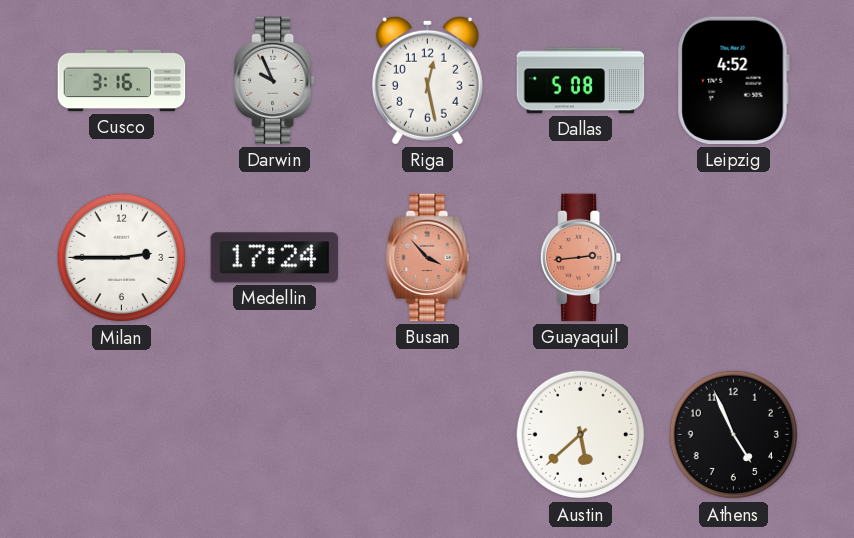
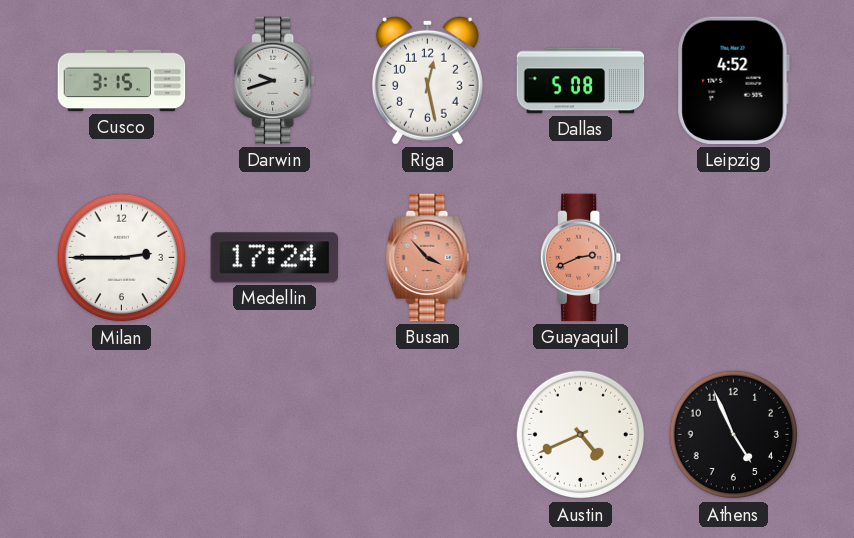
Cusco: 3:16 -> 3:15 (122, 81)
Darwin: 9:56 -> 9:42 (276, 81)
Guayaquil: 2:44 -> 2:41 (582, 258)
Austin: 5:38 -> 4:41 (581, 435)
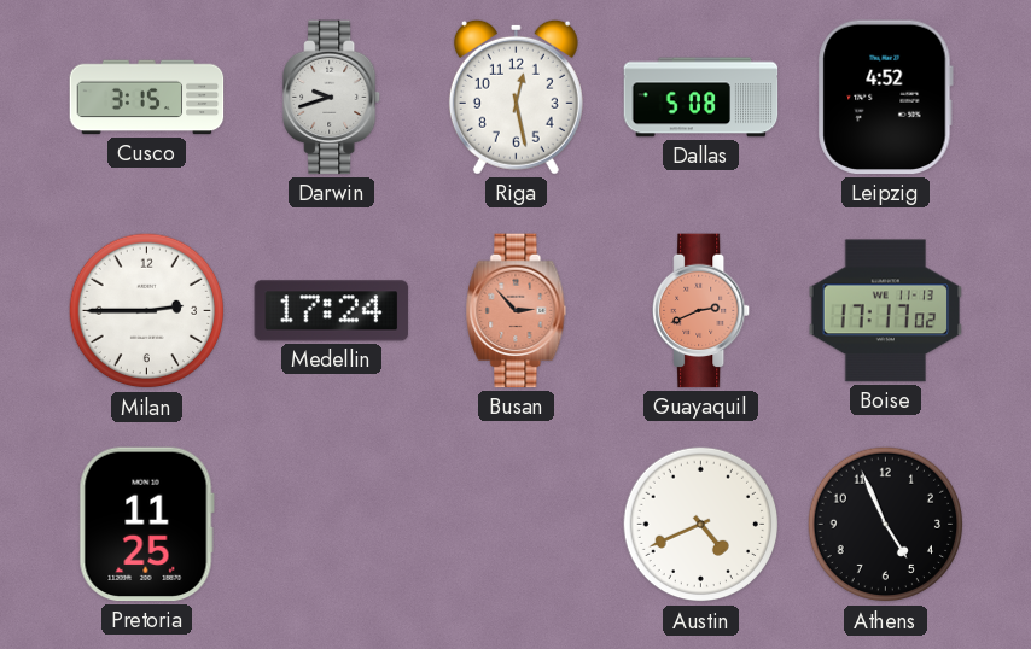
Busan: 3:53 -> 2:53 (517, 311)
Boise: none -> 17:17 (886, 311)
Pretoria: none -> 11:25 (146, 525)
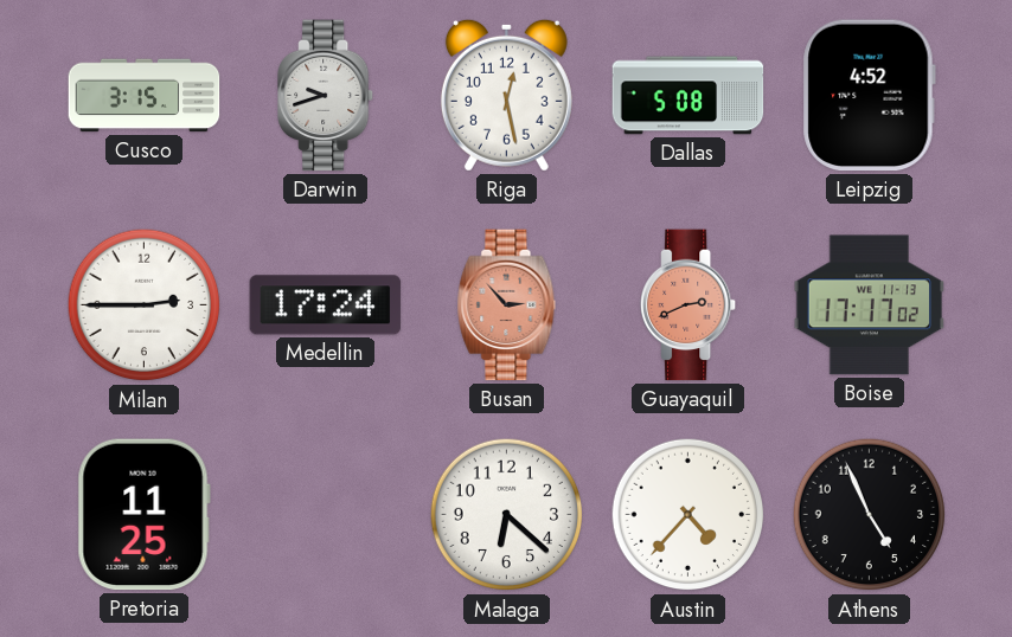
Malaga: none -> 6:22 (507, 515)
Austin: 4:41 -> 4:37 (688, 515)
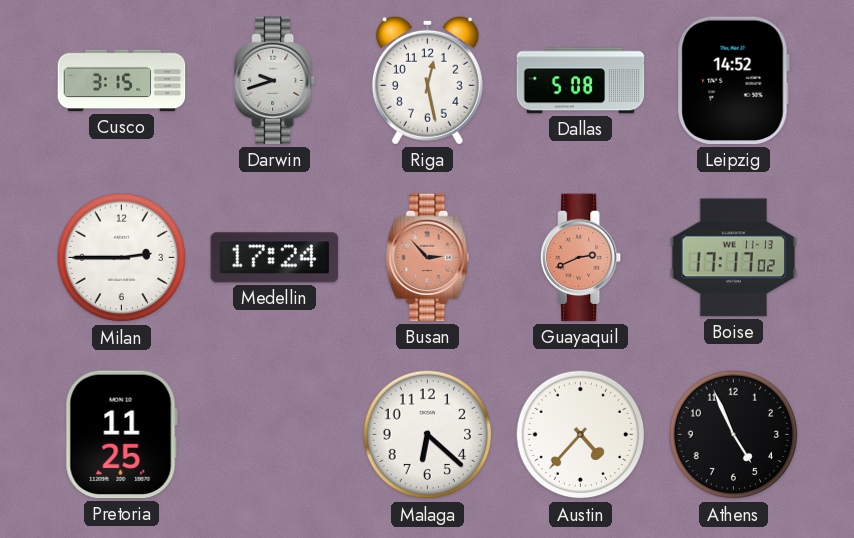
Leipzig: 4:52 -> 14:52 (733, 81)
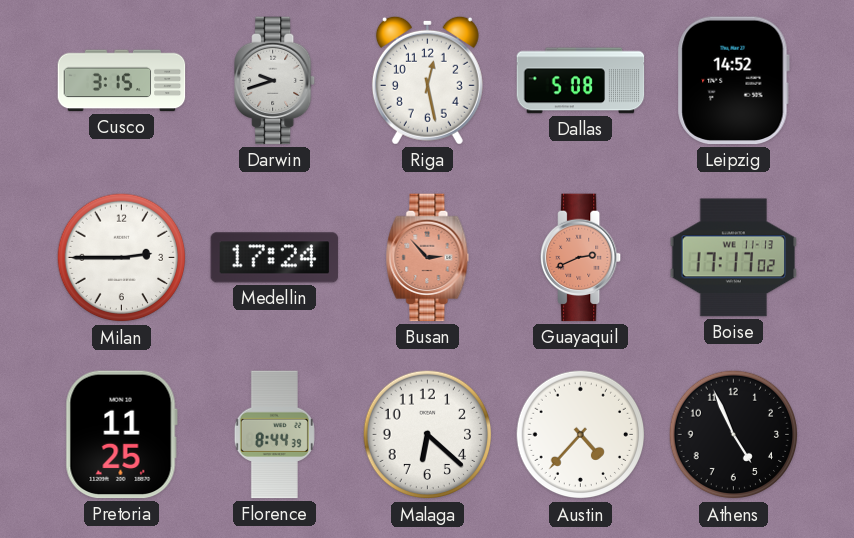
Florence: none -> 8:44 (274, 435)
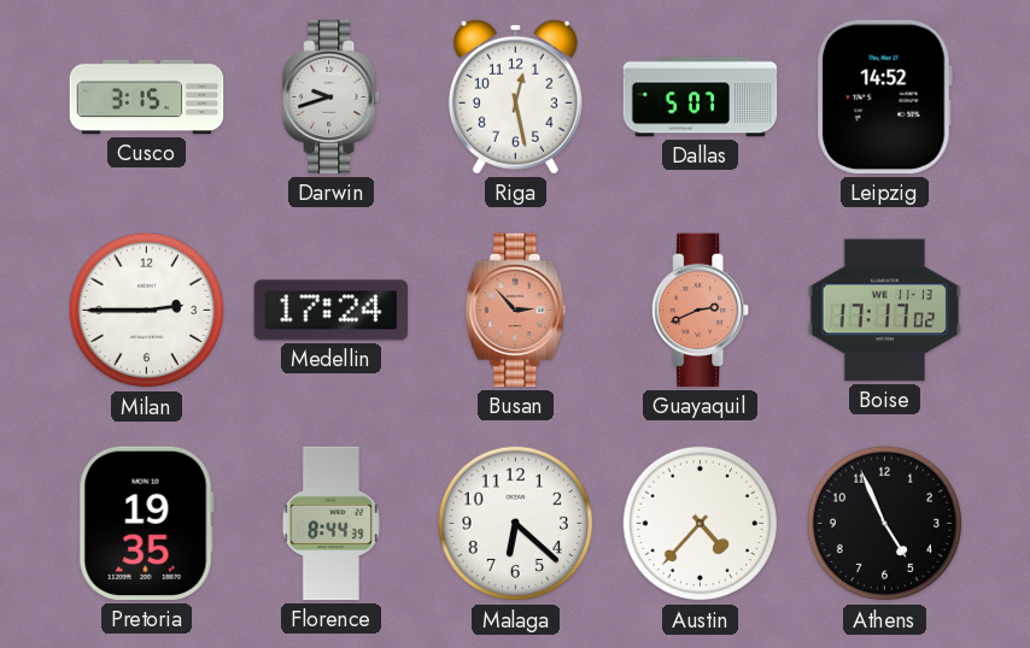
Dallas: 5:08 -> 5:07 (701, 98)
Pretoria: 11:25 -> 19:35 (146, 524)
